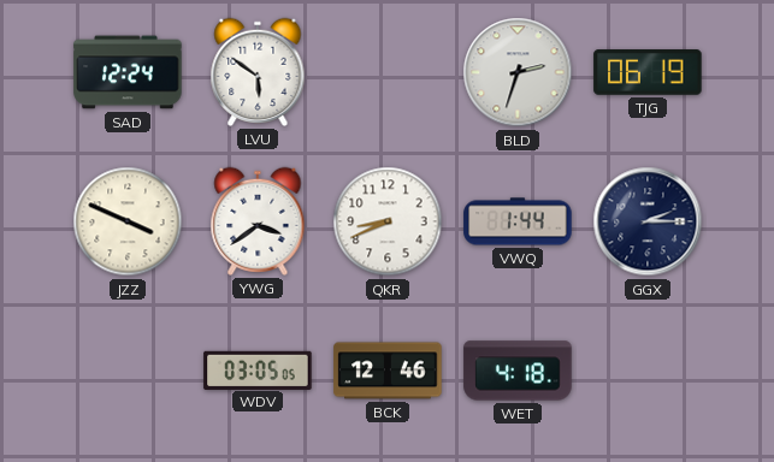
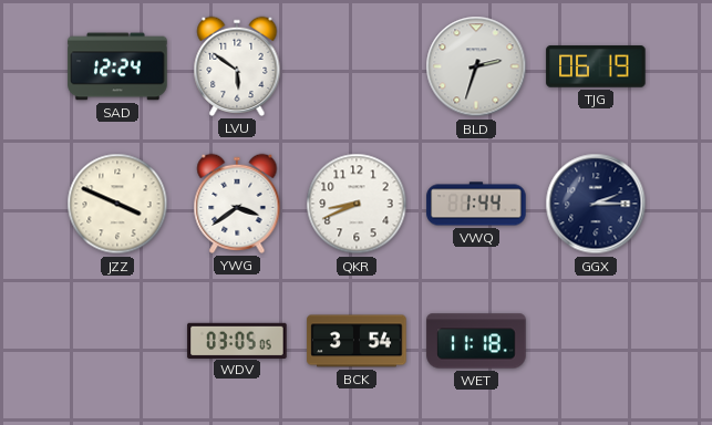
BCK: 12:46 -> 3:54 (357, 341)
WET: 4:18 -> 11:18 (476, 341)
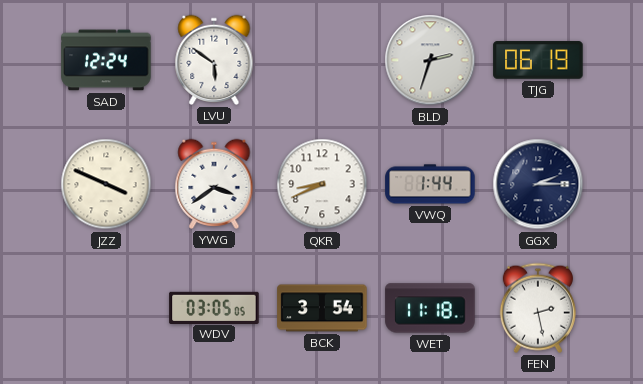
FEN: none -> 2:28 (538, 308)
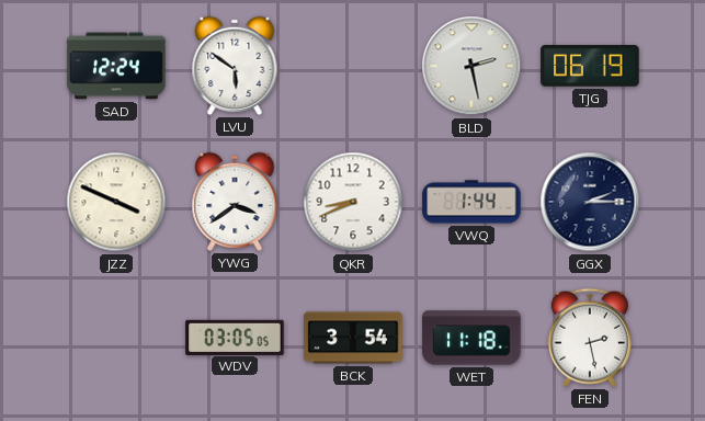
BLD: 2:33 -> 2:28 (471, 66)
